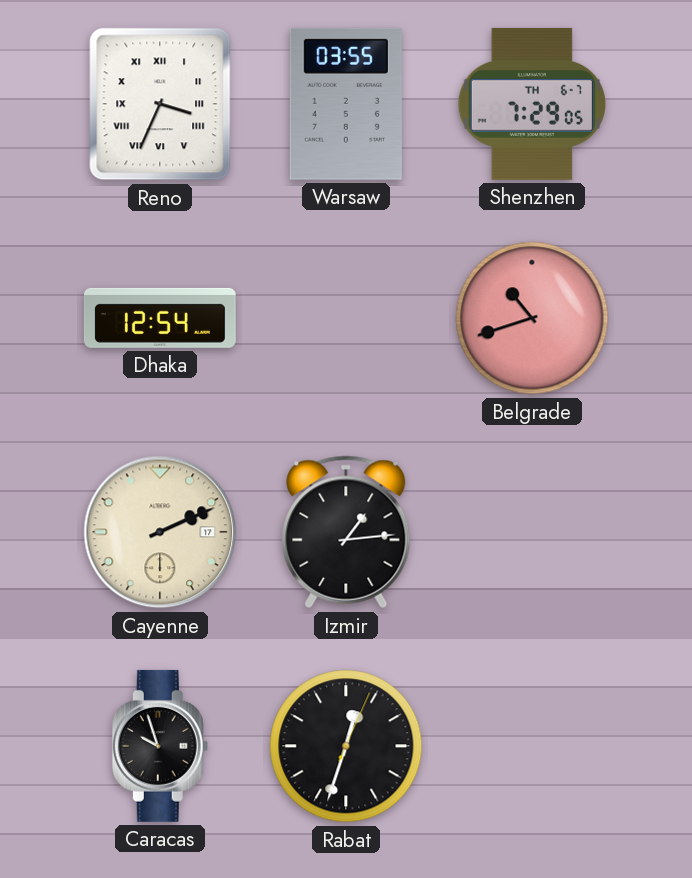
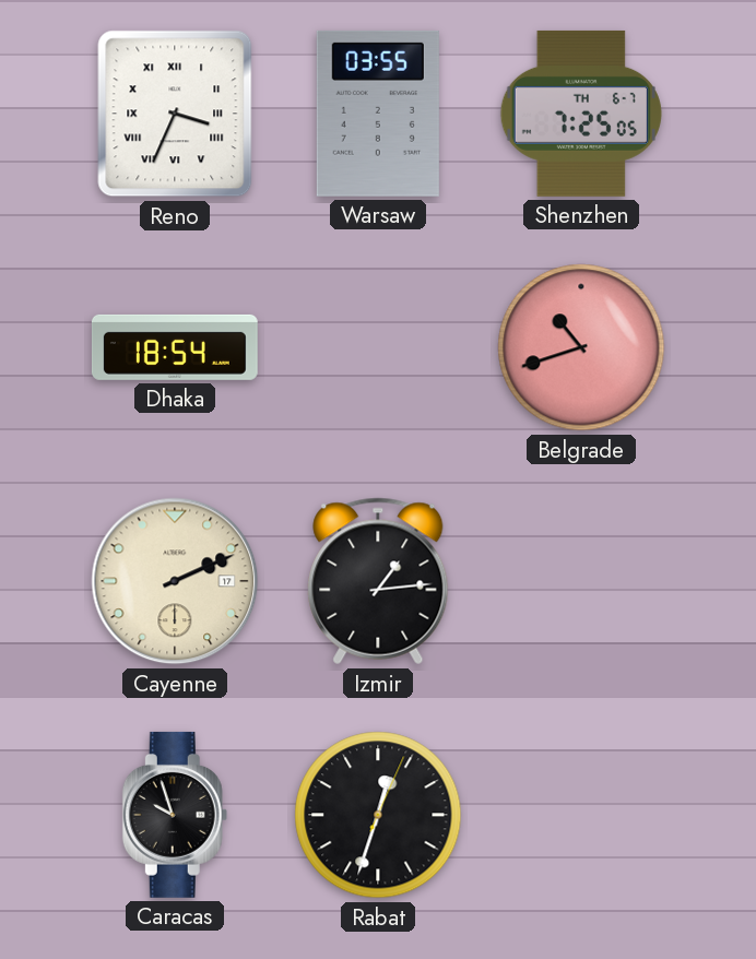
Shenzhen: 7:29 -> 7:25 (581, 114)
Dhaka: 12:54 -> 18:54 (175, 347)
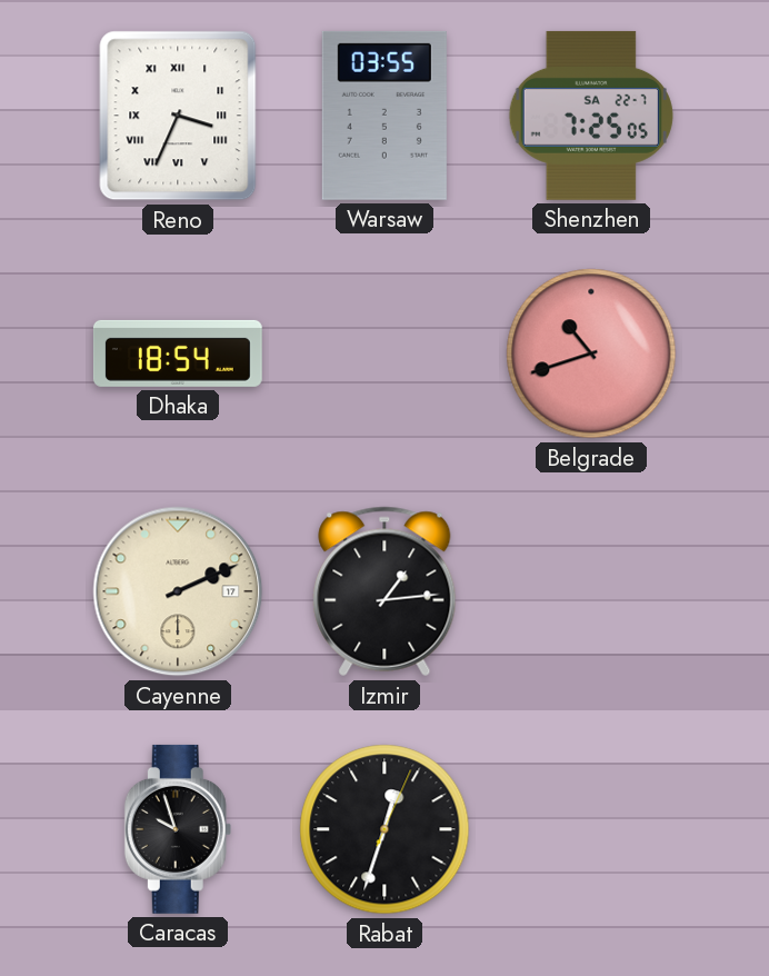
Shenzhen date: TH 6-7 -> SA 22-7 (591, 116)
